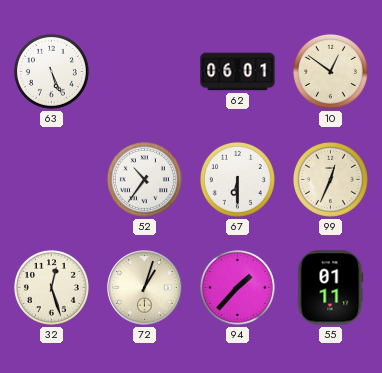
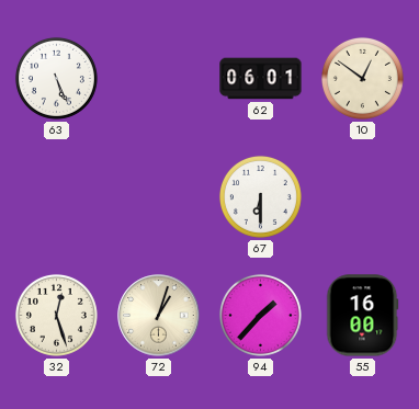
52: 10:36 -> none (144, 179)
99: 12:34 -> none (330, 179)
55: 01:11 -> 16:00 (362, 316)
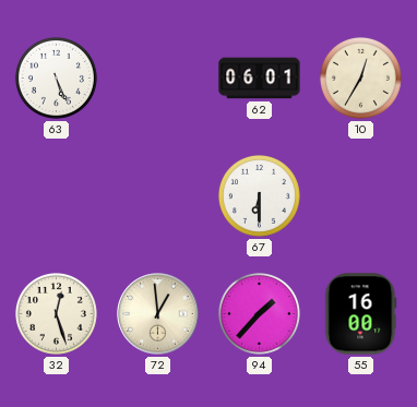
10: 12:51 -> 12:35 (360, 77)
72: 1:03 -> 12:59 (158, 314)
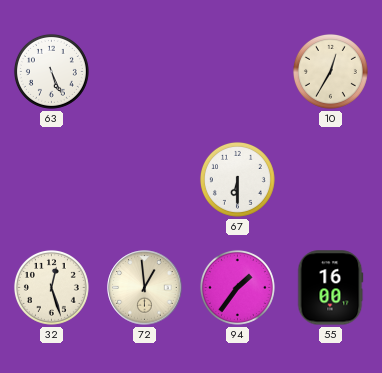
62: 06:01 -> none (260, 79)
94: 1:37 -> 1:36 (237, 287)
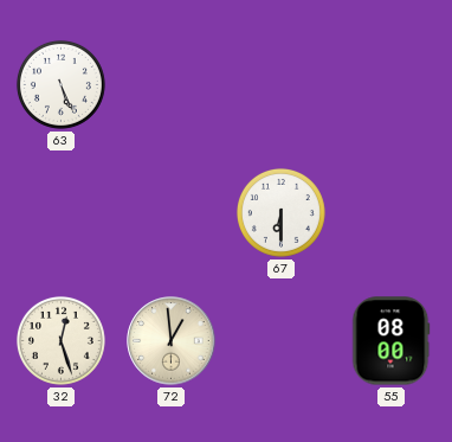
10: 12:35 -> none (330, 71)
94: 1:36 -> none (237, 287)
55: 16:00 -> 08:00 (390, 341)
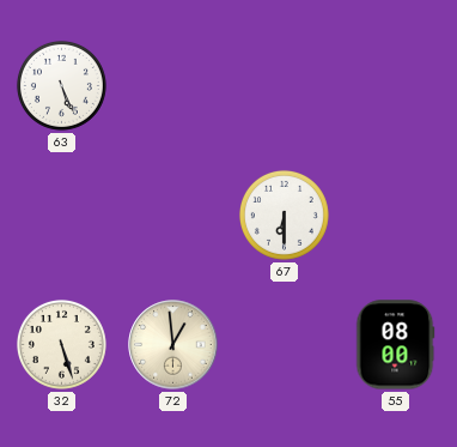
32: 12:27 -> 5:27 (61, 344)
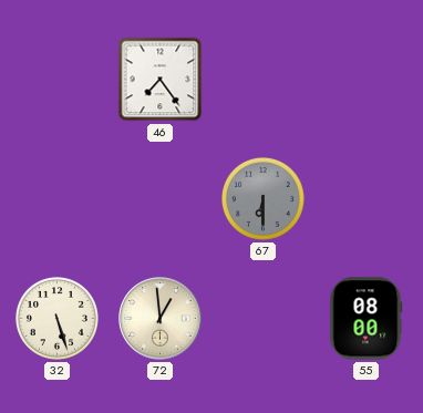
63: 5:26 -> none (61, 85)
46: none -> 7:24 (161, 80)
67 dial: white -> grey (262, 198)
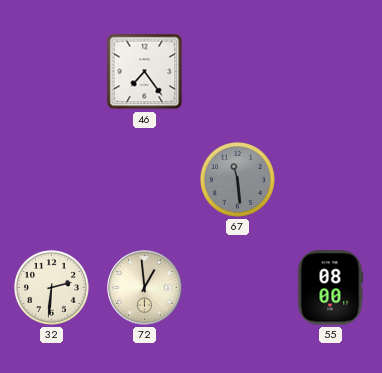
67: 6:30 -> 11:29 (237, 179)
32: 5:27 -> 2:31 (51, 287)
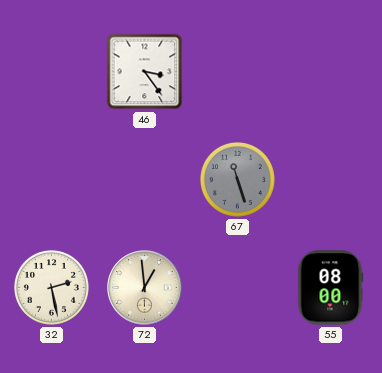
46: 7:24 -> 3:24 (145, 72)
67: 11:29 -> 11:27 (237, 179)
32: 2:31 -> 2:28 (51, 287)
